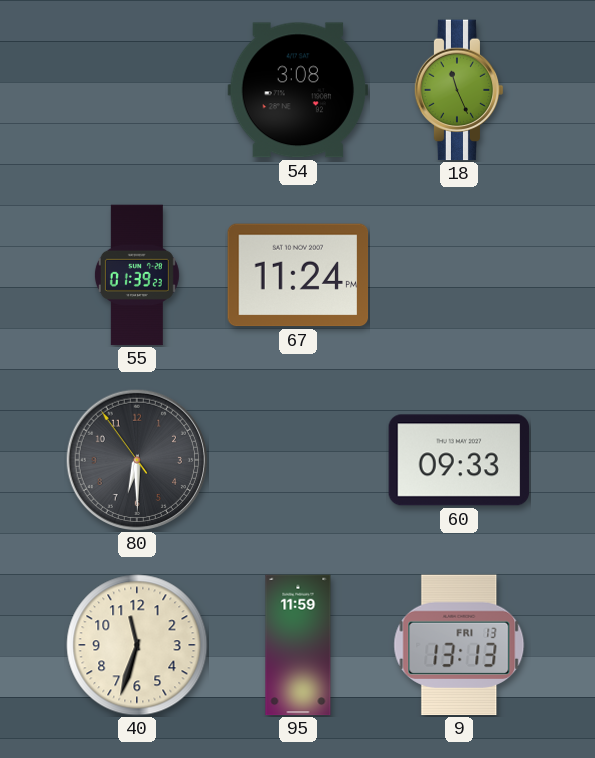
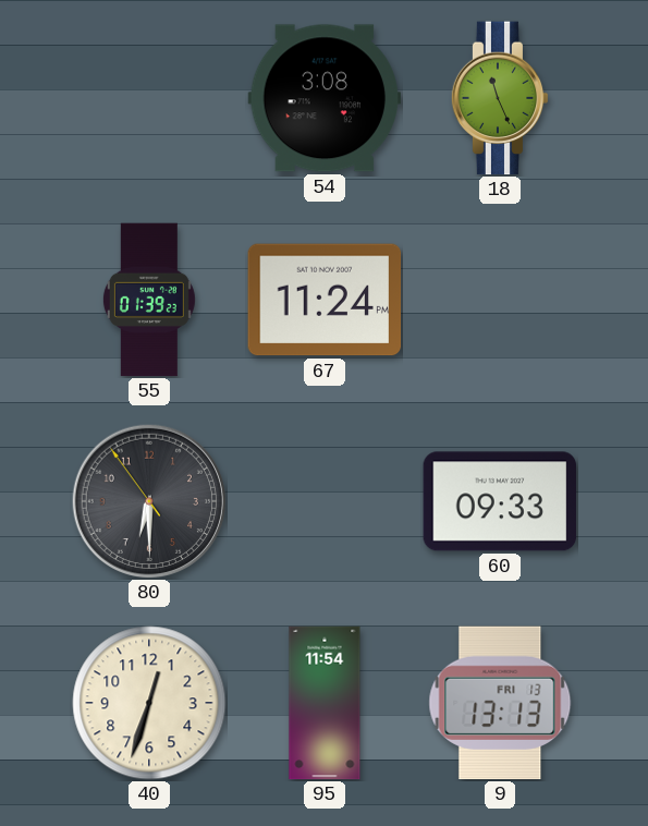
40: 11:33 -> 12:33 (149, 703)
95: 11:59 -> 11:54 (325, 703)
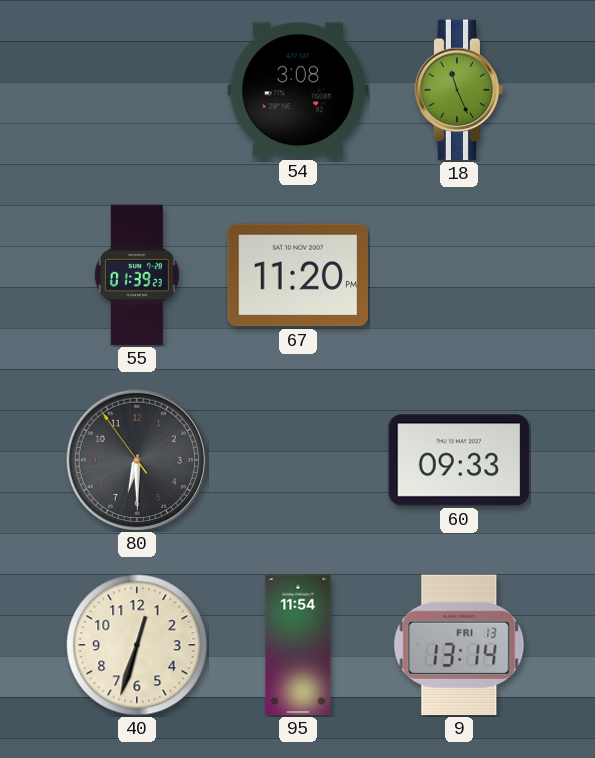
67: 11:24 -> 11:20 (298, 275)
9: 13:13 -> 13:14 (459, 645)
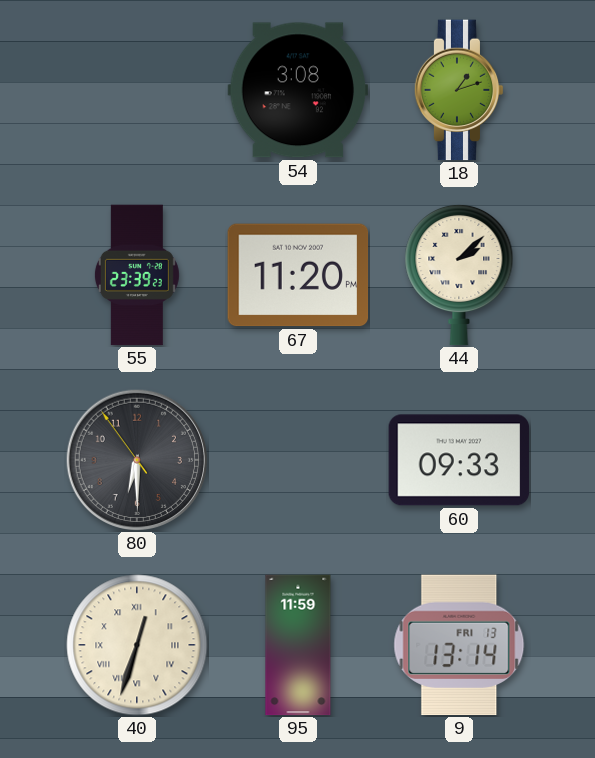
18: 11:26 -> 1:12 (459, 90)
55: 01:39 -> 23:39 (137, 275)
44: none -> 2:08 (459, 275)
40 numerals: Arabic -> Roman (137, 645)
95: 11:54 -> 11:59 (298, 645)
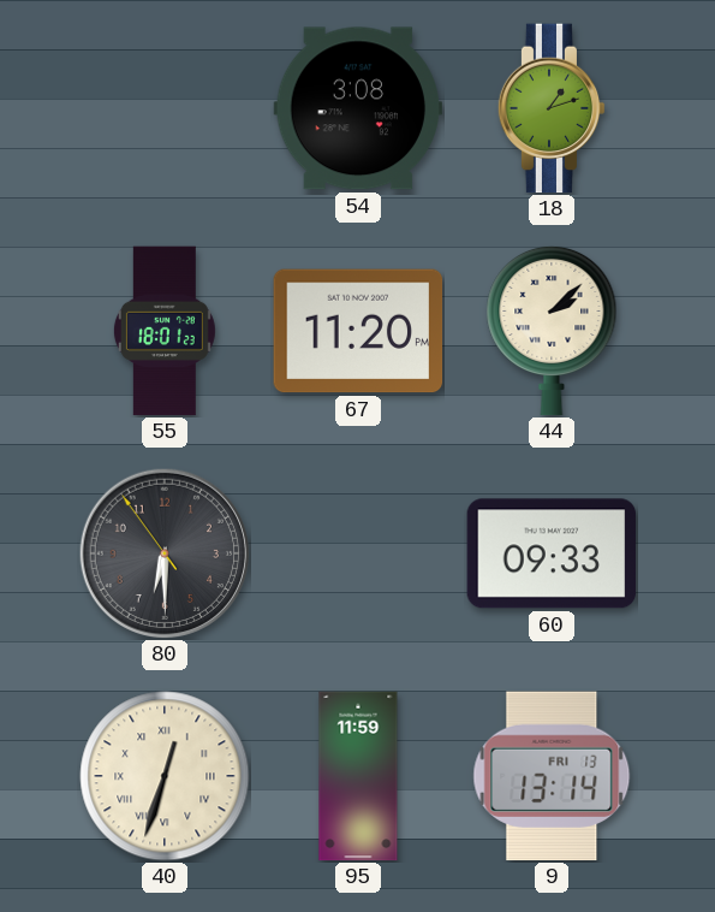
55: 23:39 -> 18:01 (165, 331)
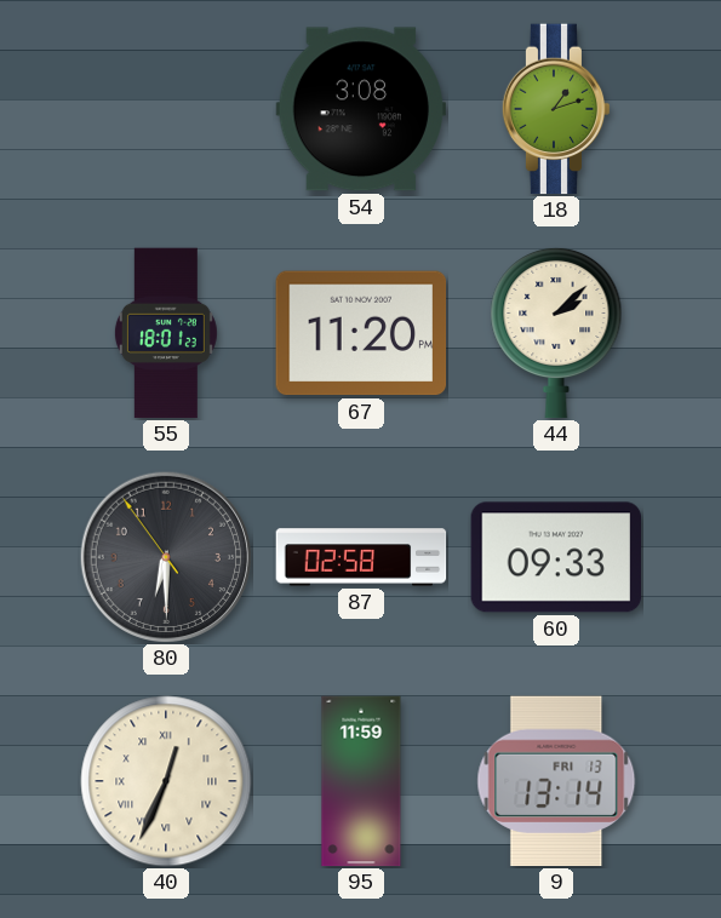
87: none -> 02:58 (361, 557)
40: 12:33 -> 12:34 (166, 781)
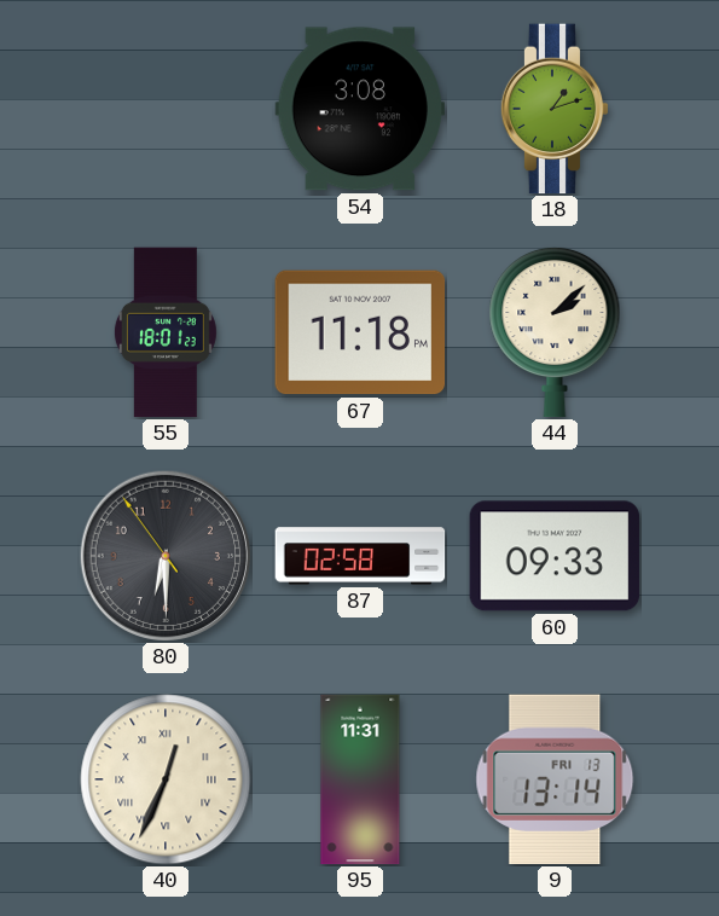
67: 11:20 -> 11:18 (360, 332)
95: 11:59 -> 11:31 (360, 779)
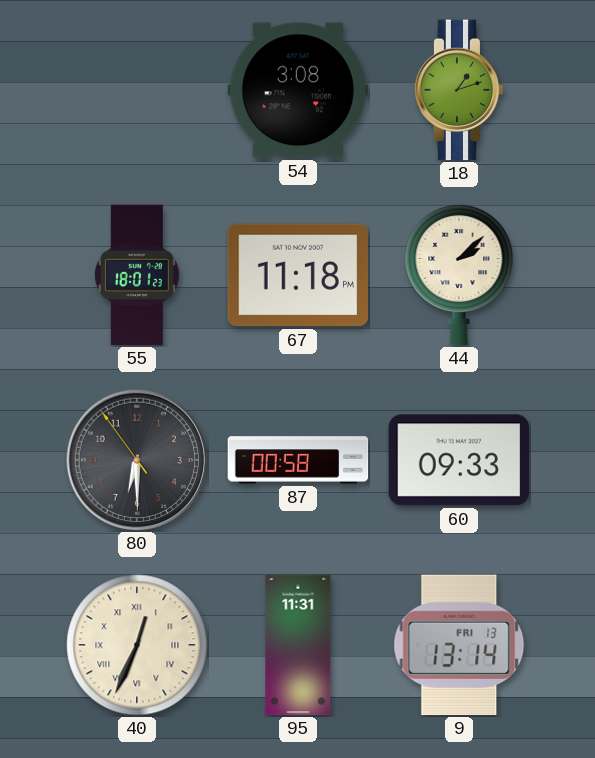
87: 02:58 -> 00:58 (298, 460)
